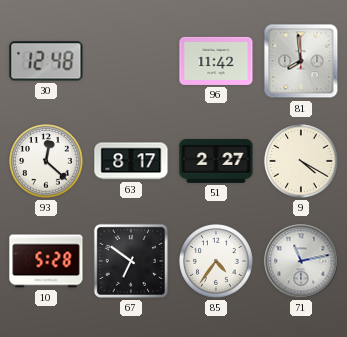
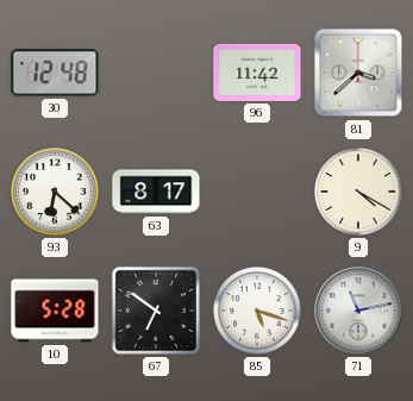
81: 7:59 -> 3:38 (358, 73)
93: 12:22 -> 6:22 (55, 192)
51: 2:27 -> none (216, 162)
85: 4:36 -> 5:18 (257, 311)
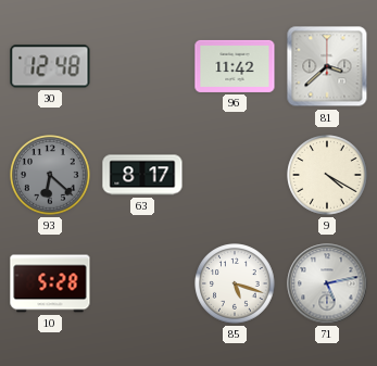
93 dial: white -> grey (50, 175)
67: 6:51 -> none (156, 311)
71: 11:13 -> 5:13 (327, 283)
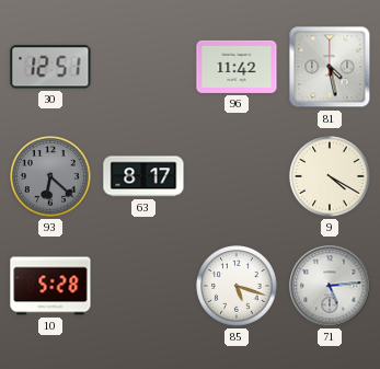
30: 12:48 -> 12:51 (50, 67)
81: 3:38 -> 4:28 (330, 67)
71: 5:13 -> 5:14 (330, 286)
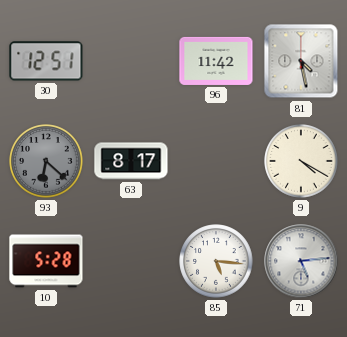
85: 5:18 -> 5:16 (216, 261)
